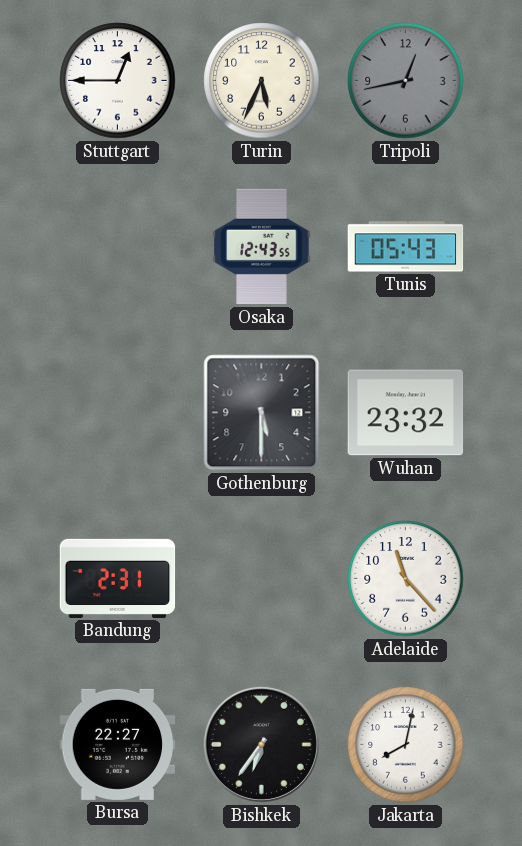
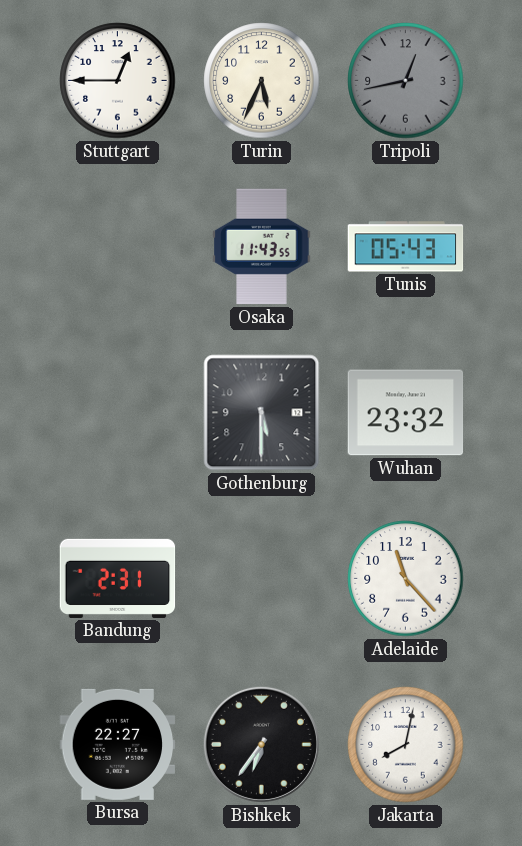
Osaka: 12:43 -> 11:43 (262, 247)
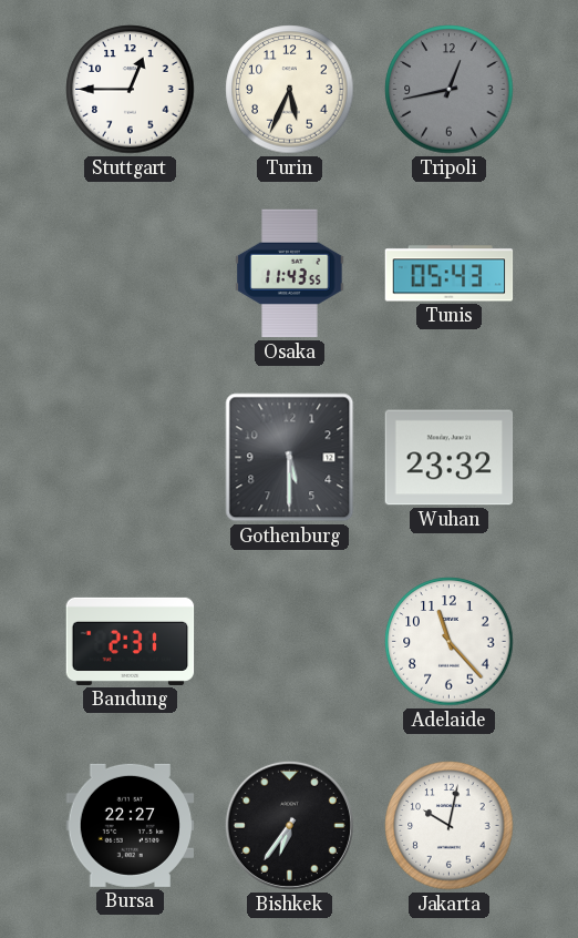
Jakarta: 8:02 -> 10:02 (450, 826)
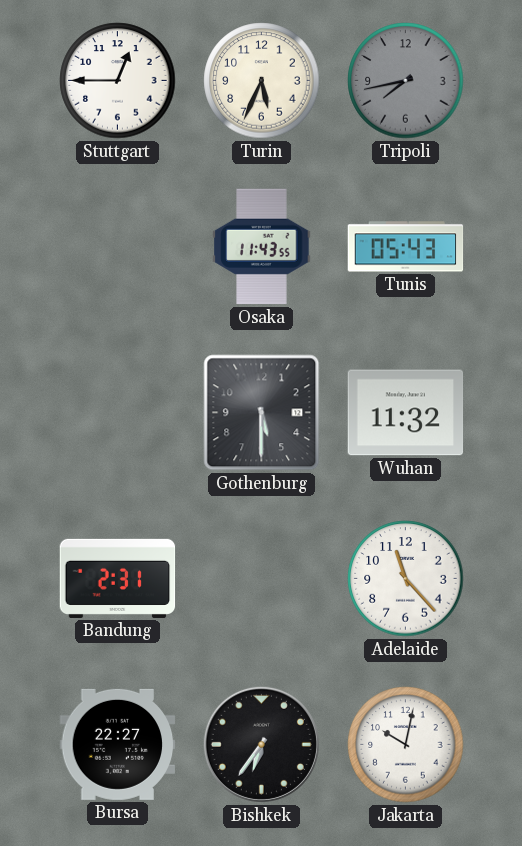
Tripoli: 12:43 -> 7:43 (406, 81)
Wuhan: 23:32 -> 11:32 (406, 413)
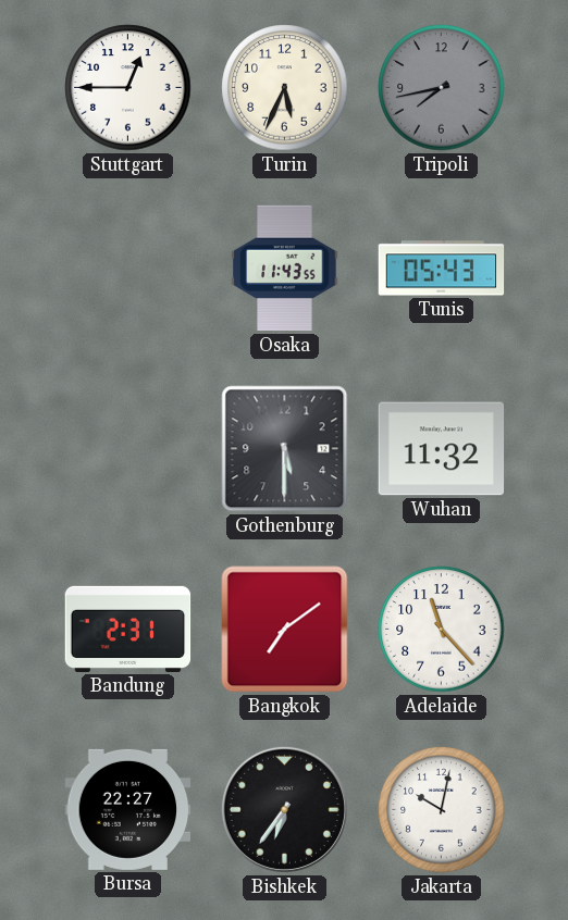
Bangkok: none -> 7:09 (285, 630)
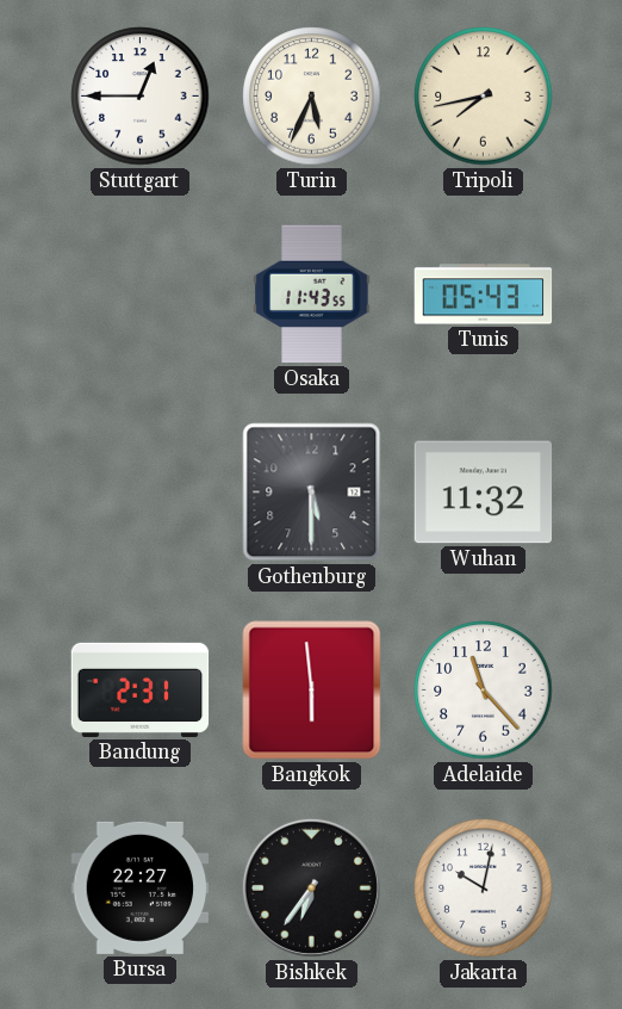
Tripoli dial: grey -> cream (484, 97)
Bangkok: 7:09 -> 5:59 (312, 691)
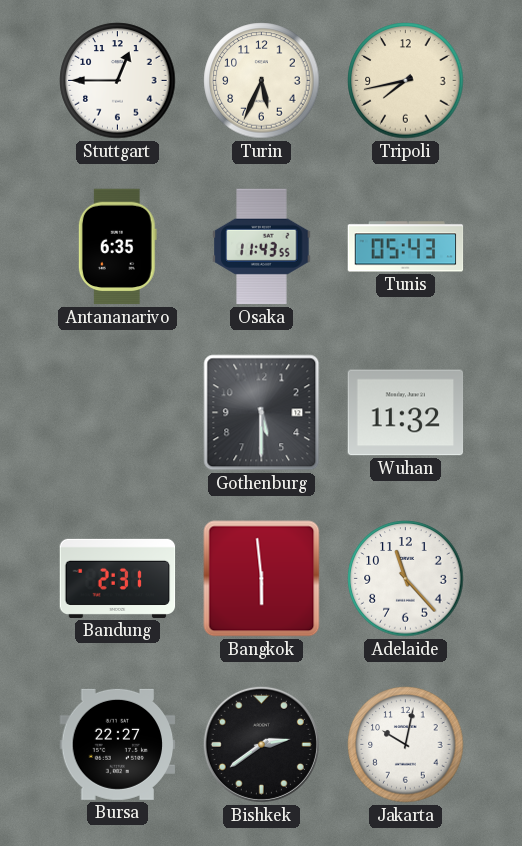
Antananarivo: none -> 6:35 (117, 247)
Bishkek: 6:36 -> 2:39 (261, 744)
